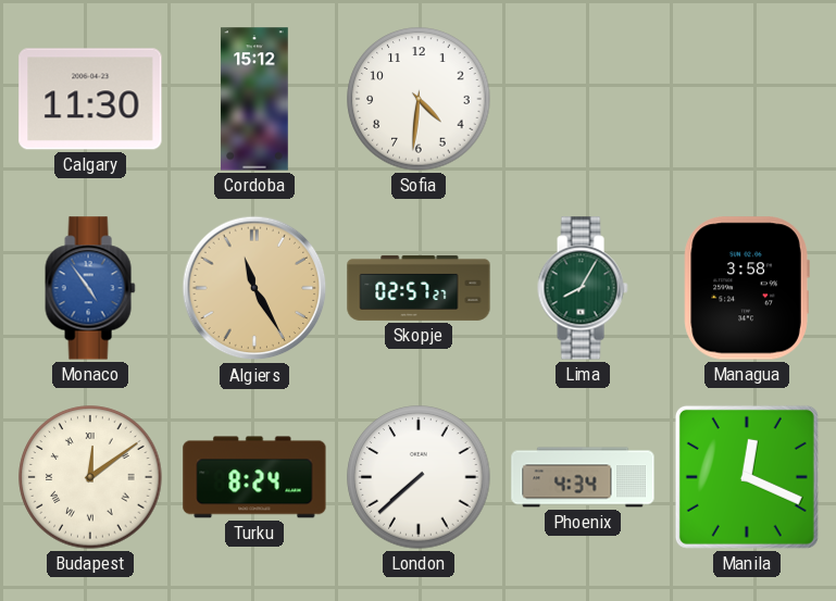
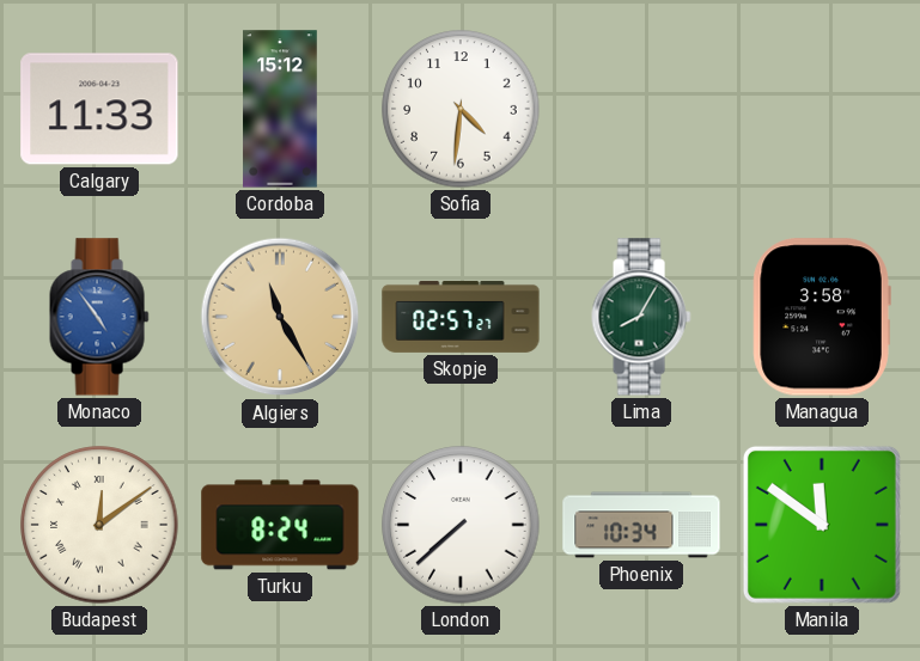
Calgary: 11:30 -> 11:33 (99, 109)
Phoenix: 4:34 -> 10:34 (641, 525)
Manila: 12:19 -> 11:51 (822, 525)
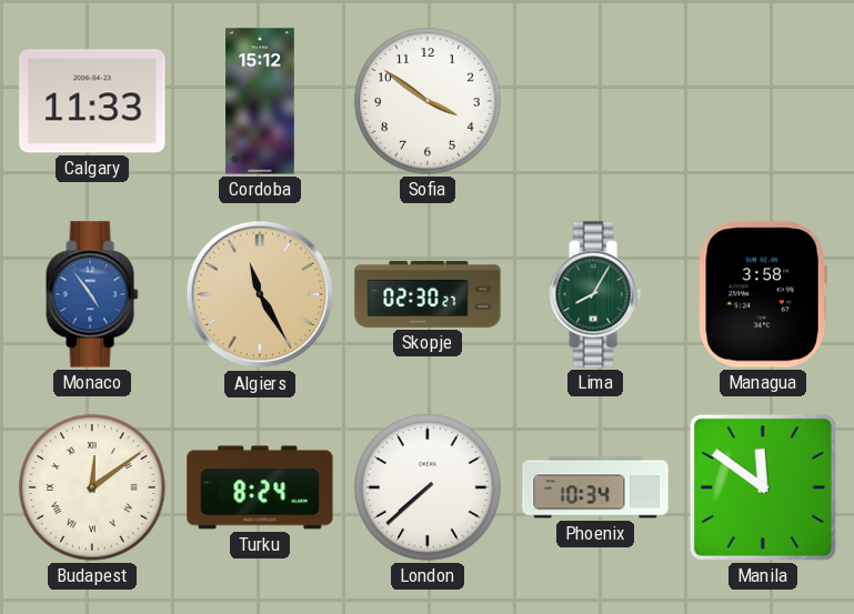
Sofia: 4:31 -> 3:51 (428, 101)
Skopje: 02:57 -> 02:30 (428, 294)
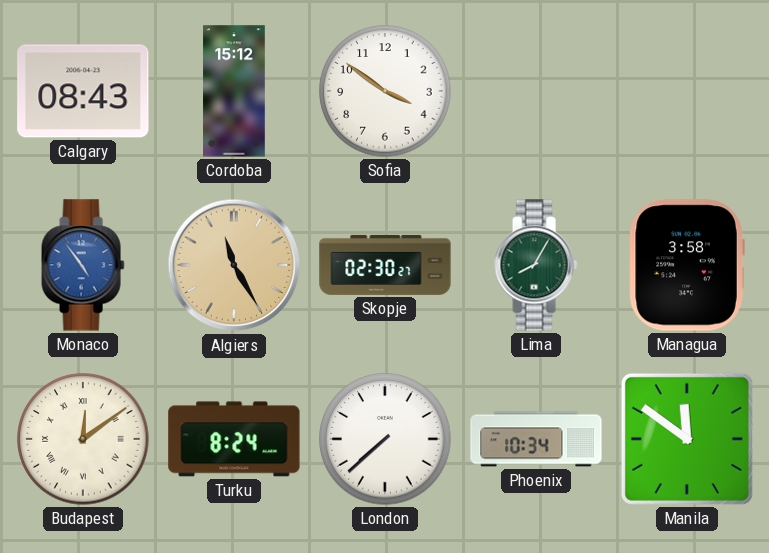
Calgary: 11:33 -> 08:43 (83, 91)
